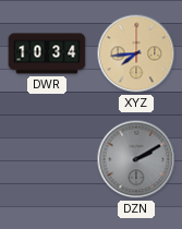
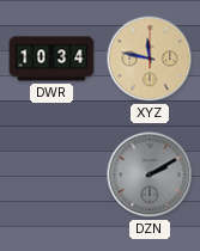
XYZ: 7:44 -> 11:47 (150, 59)
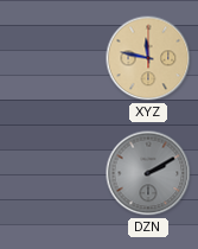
DWR: 10:34 -> none (51, 59)
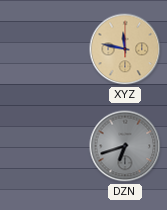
DZN: 2:10 -> 6:42 (125, 146)
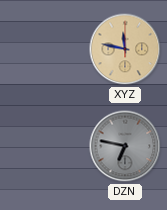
DZN: 6:42 -> 6:47 (125, 146)
